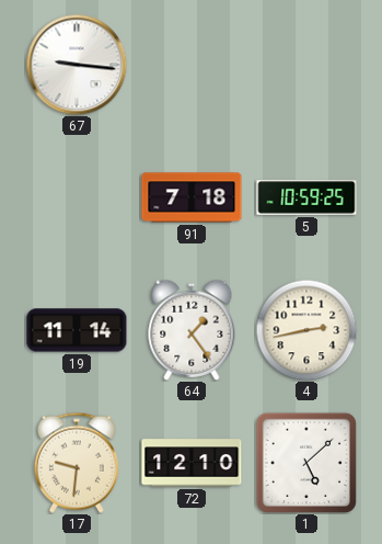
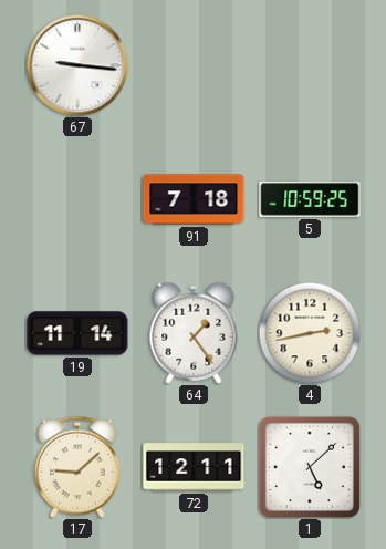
17: 9:31 -> 9:08 (77, 467)
72: 12:10 -> 12:11 (194, 467)
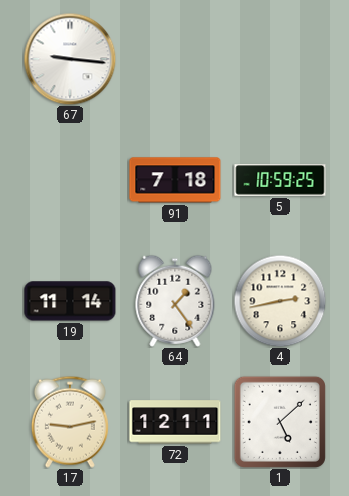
17: 9:08 -> 9:13 (70, 422)
